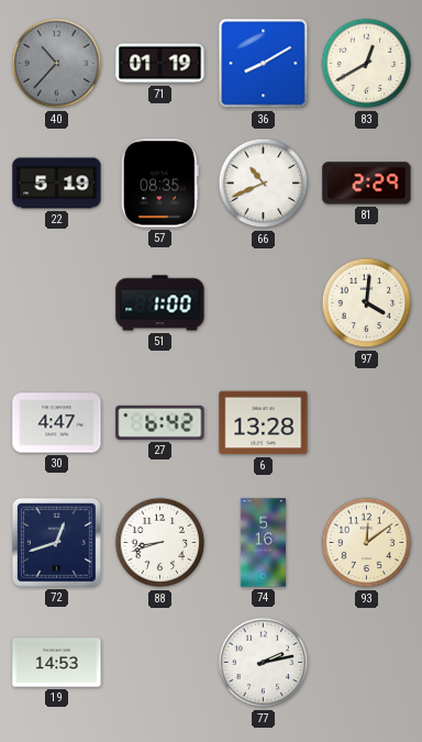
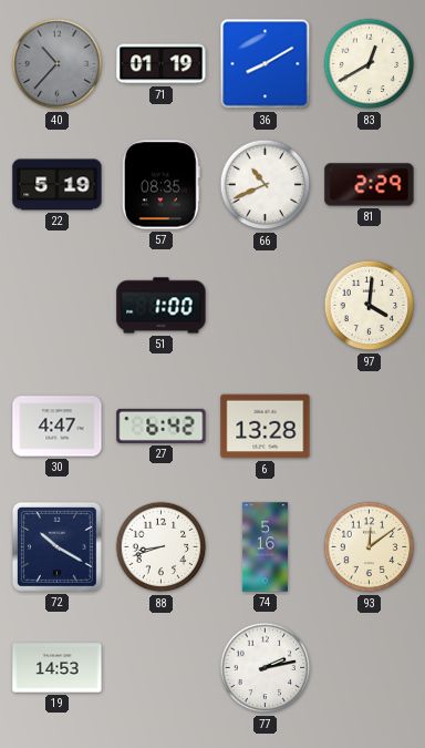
72: 12:42 -> 10:20 (56, 546)
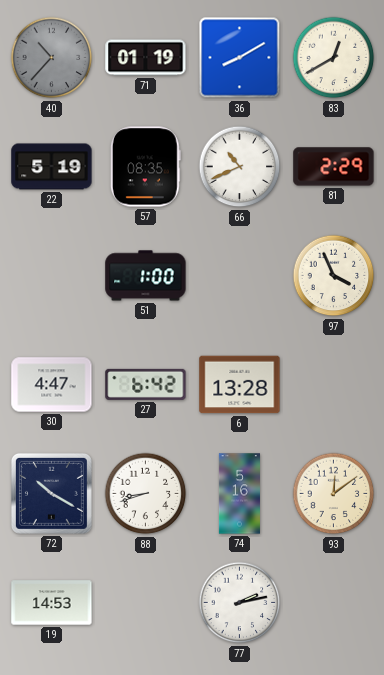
97: 4:01 -> 3:56 (334, 276)
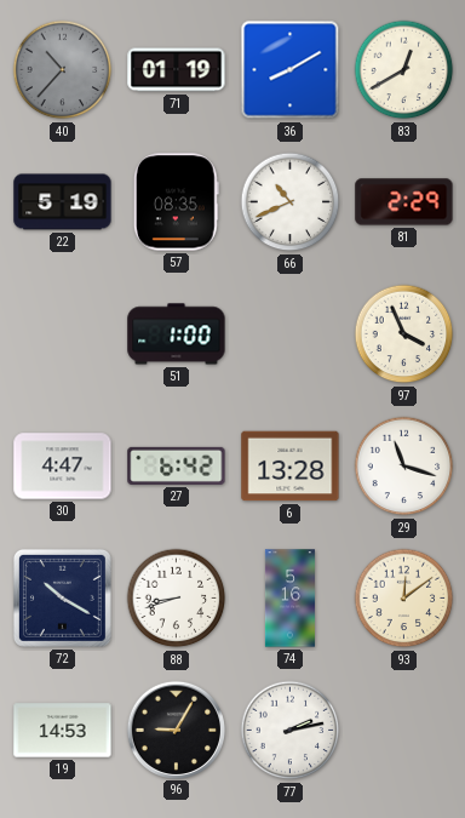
29: none -> 11:18 (404, 467)
96: none -> 9:05 (176, 730)
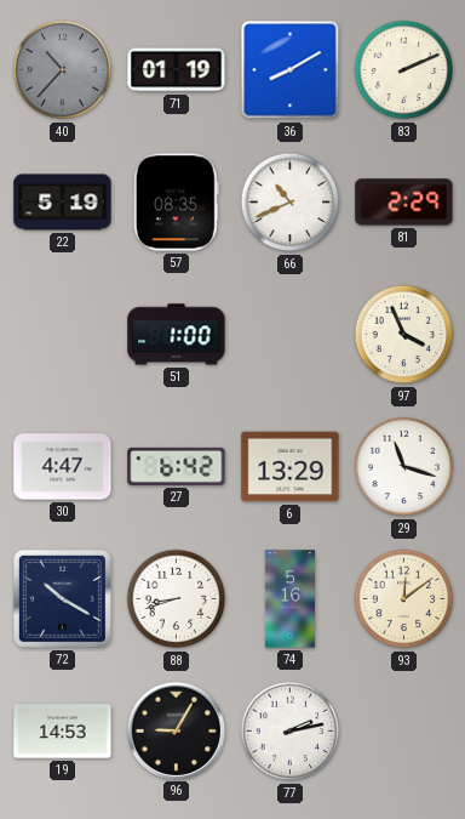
83: 12:40 -> 2:11 (404, 70)
6: 13:28 -> 13:29 (291, 467)
